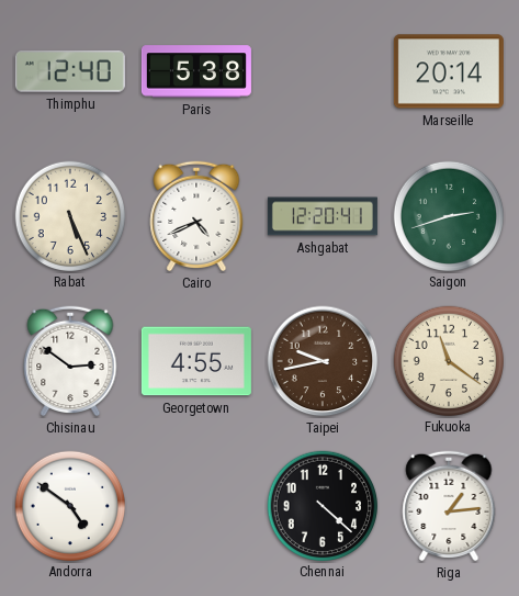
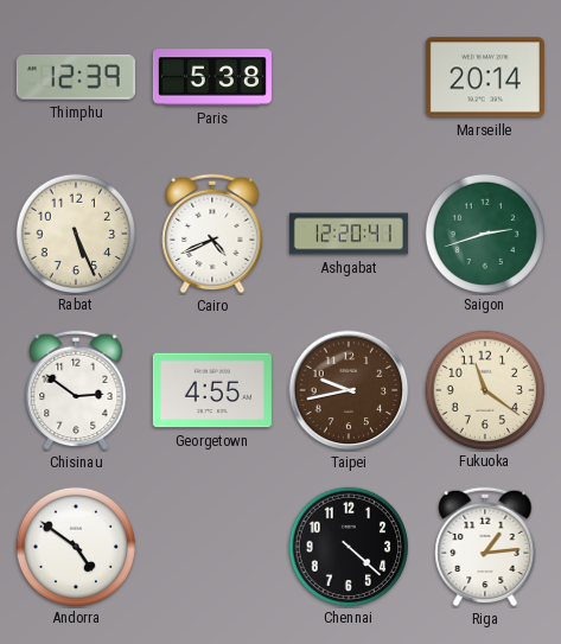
Thimphu: 12:40 -> 12:39 (76, 78)
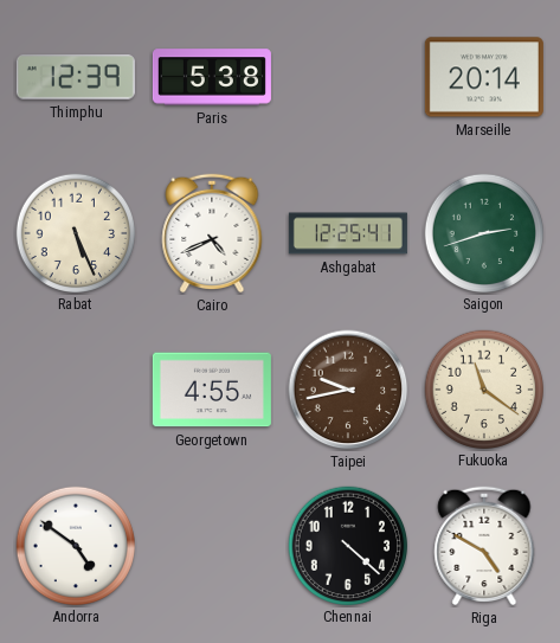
Ashgabat: 12:20 -> 12:25 (348, 233)
Chisinau: 2:51 -> none (76, 390)
Riga: 1:14 -> 4:50 (484, 546)
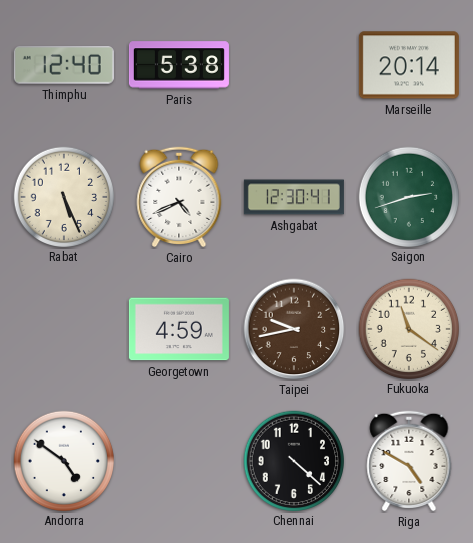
Thimphu: 12:39 -> 12:40 (64, 66)
Ashgabat: 12:25 -> 12:30 (294, 197)
Georgetown: 4:55 -> 4:59 (179, 329)
